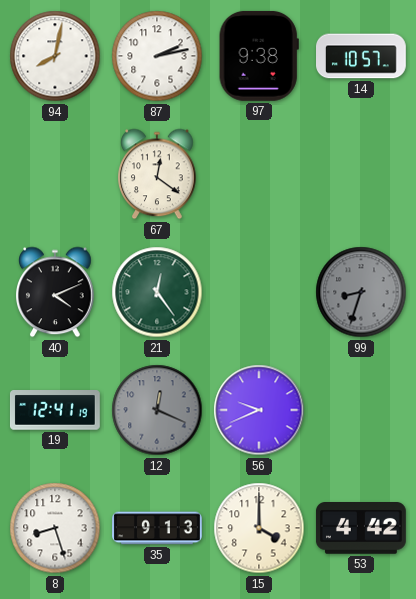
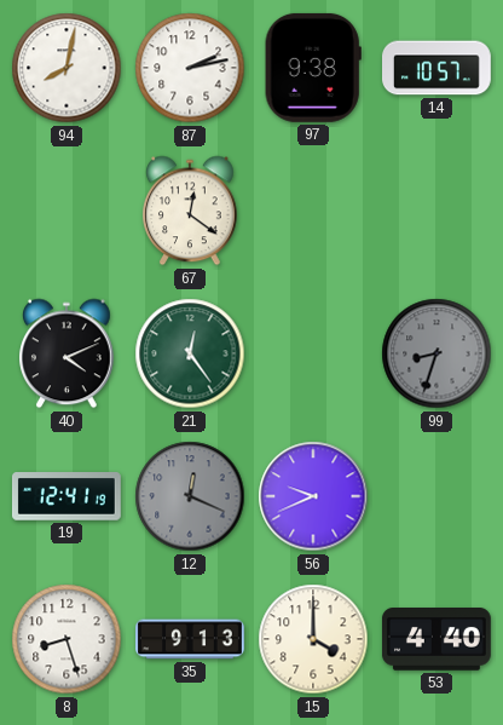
53: 4:42 -> 4:40 (436, 639)
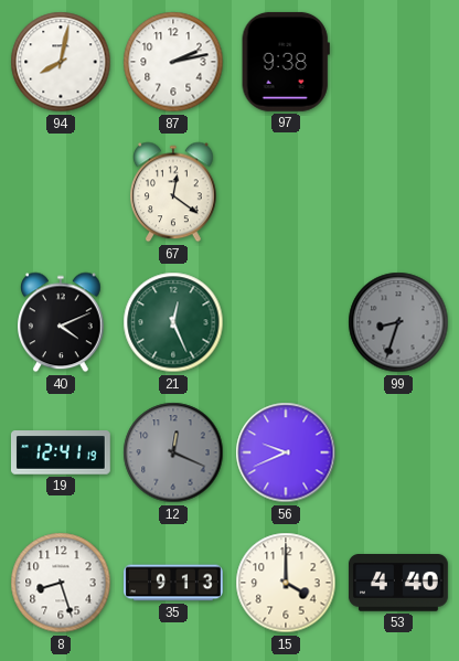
14: 10:57 -> none (438, 68)
21: 12:24 -> 12:26 (173, 322)
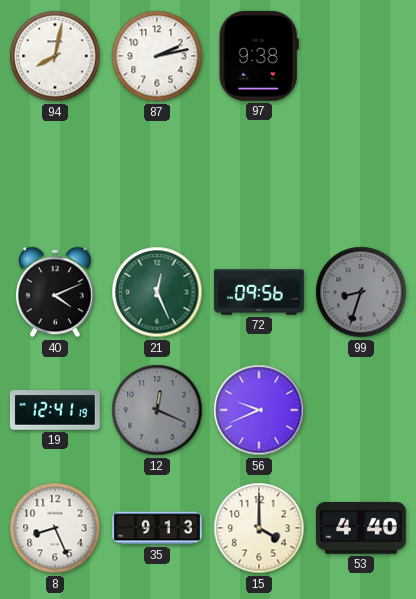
67: 12:21 -> none (174, 192)
72: none -> 09:56 (260, 292)
8: 8:27 -> 8:26 (55, 528)
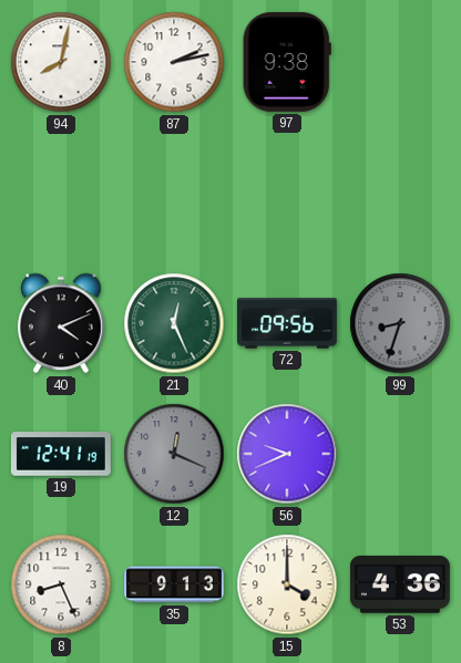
53: 4:40 -> 4:36 (400, 584)
